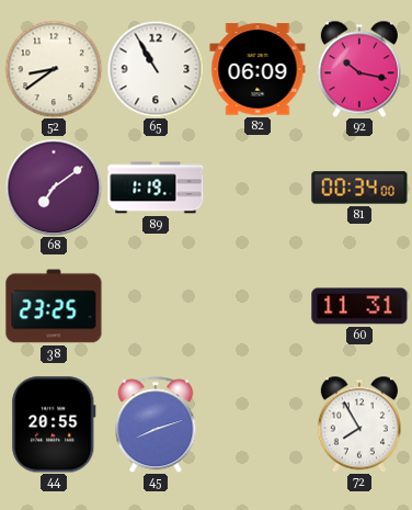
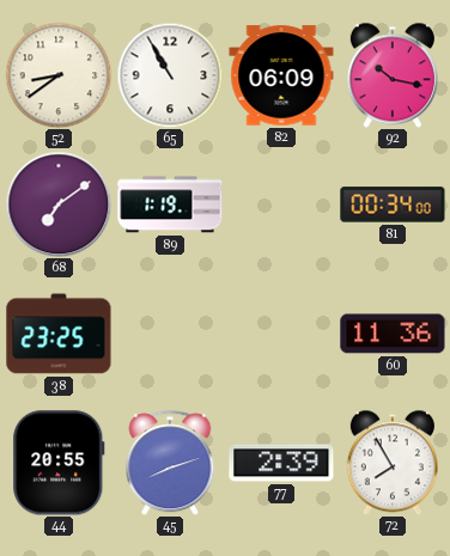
60: 11:31 -> 11:36 (393, 334)
77: none -> 2:39 (281, 463)
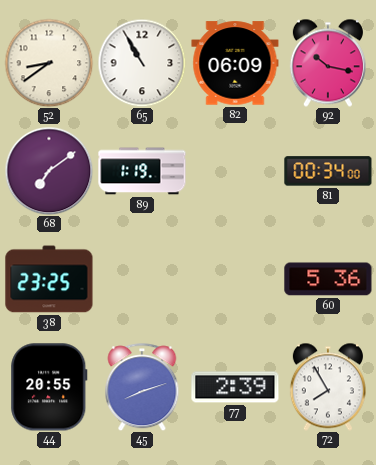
60: 11:36 -> 5:36 (328, 279)
